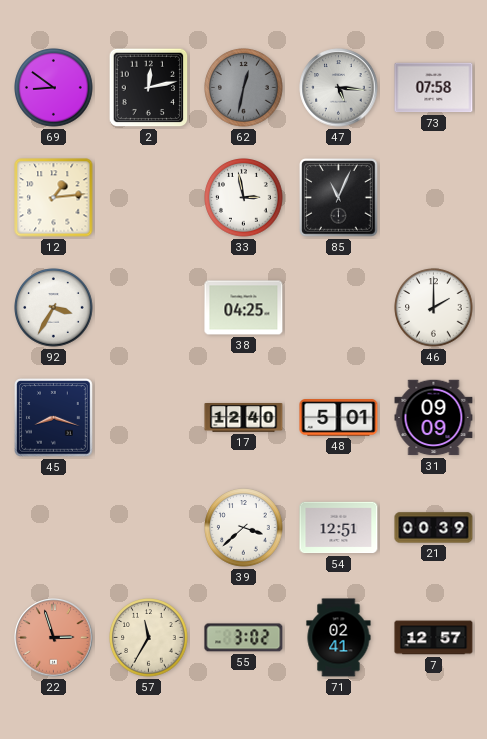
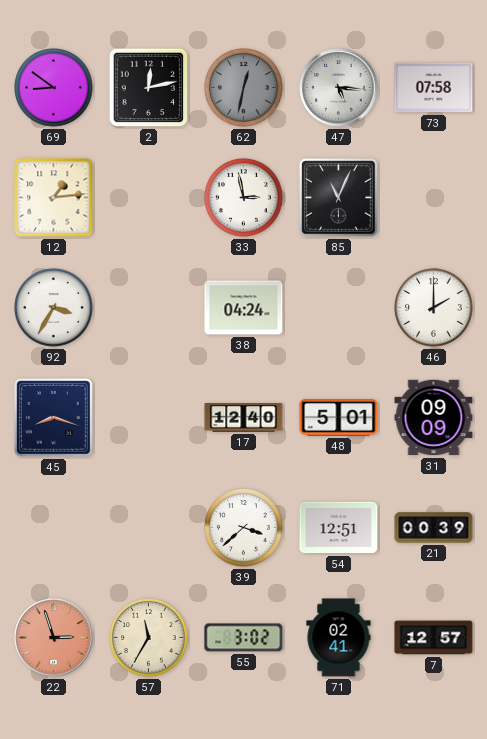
38: 04:25 -> 04:24 (244, 308)
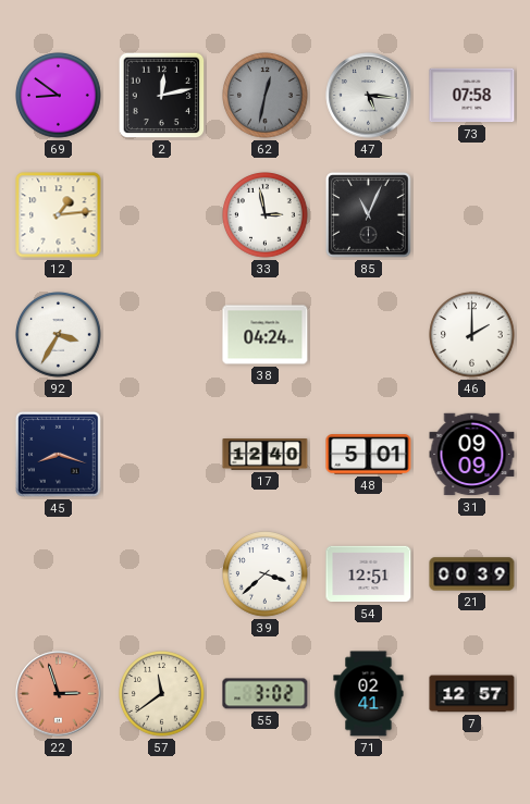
57: 11:35 -> 11:39 (162, 694)
